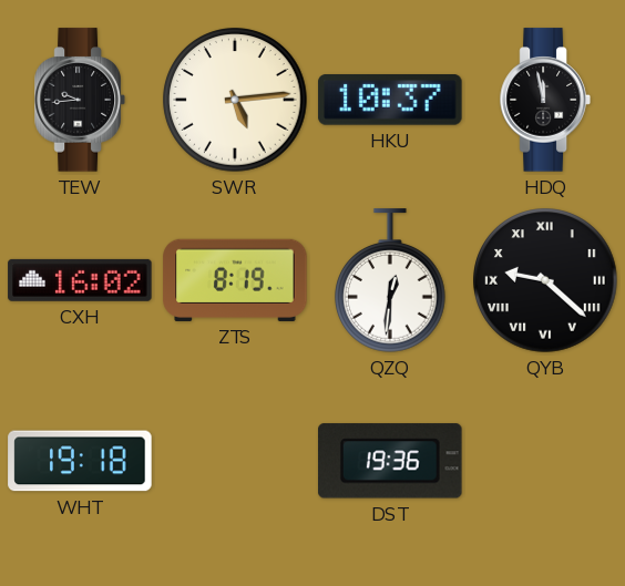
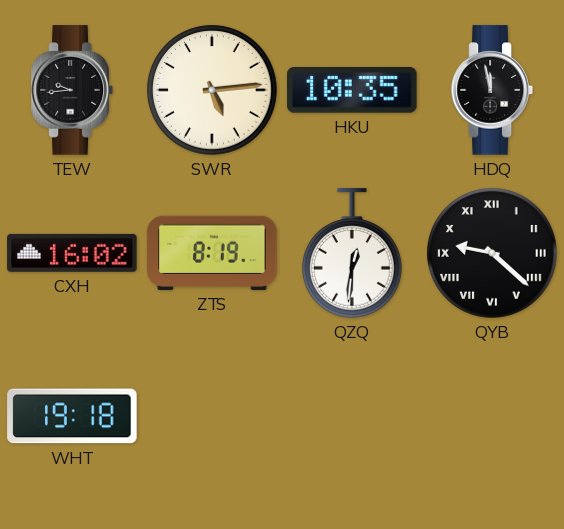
HKU: 10:37 -> 10:35 (352, 91)
DST: 19:36 -> none (391, 461)
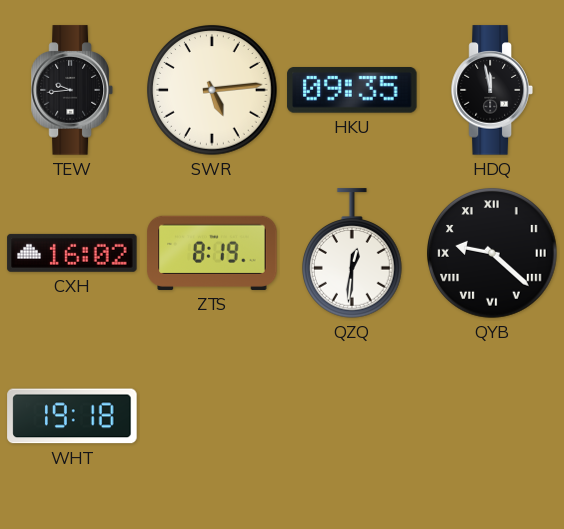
HKU: 10:35 -> 09:35 (352, 91)
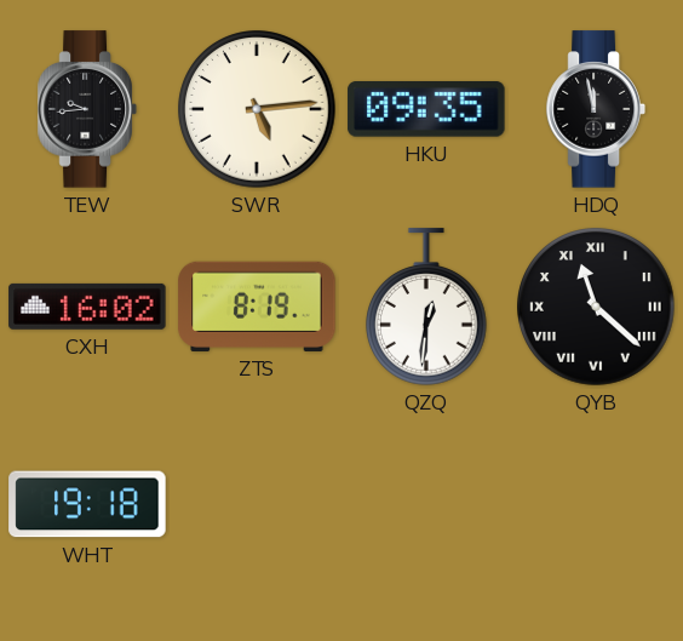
QYB: 9:22 -> 11:22 (596, 307)
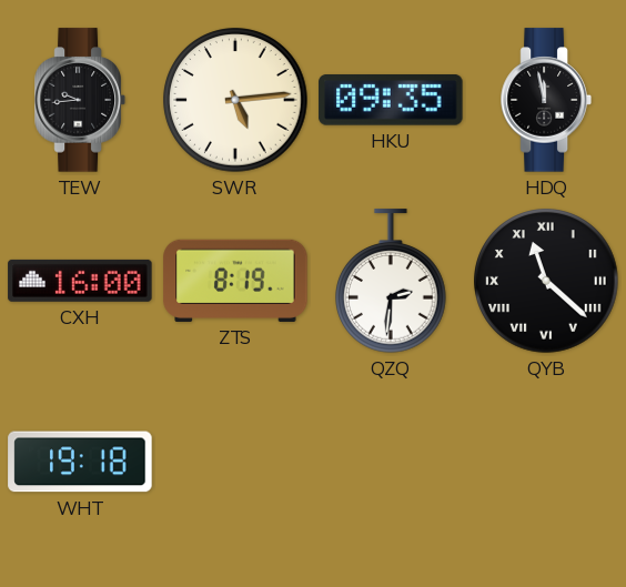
CXH: 16:02 -> 16:00 (80, 281)
QZQ: 12:31 -> 2:31 (392, 281)
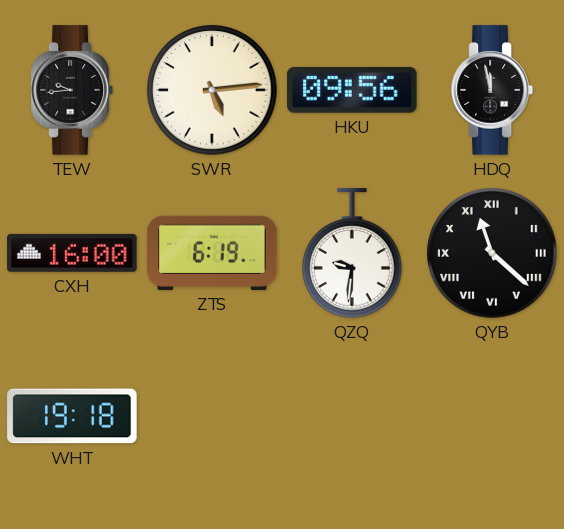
HKU: 09:35 -> 09:56 (352, 91)
ZTS: 8:19 -> 6:19 (212, 253)
QZQ: 2:31 -> 9:31 (353, 253)
